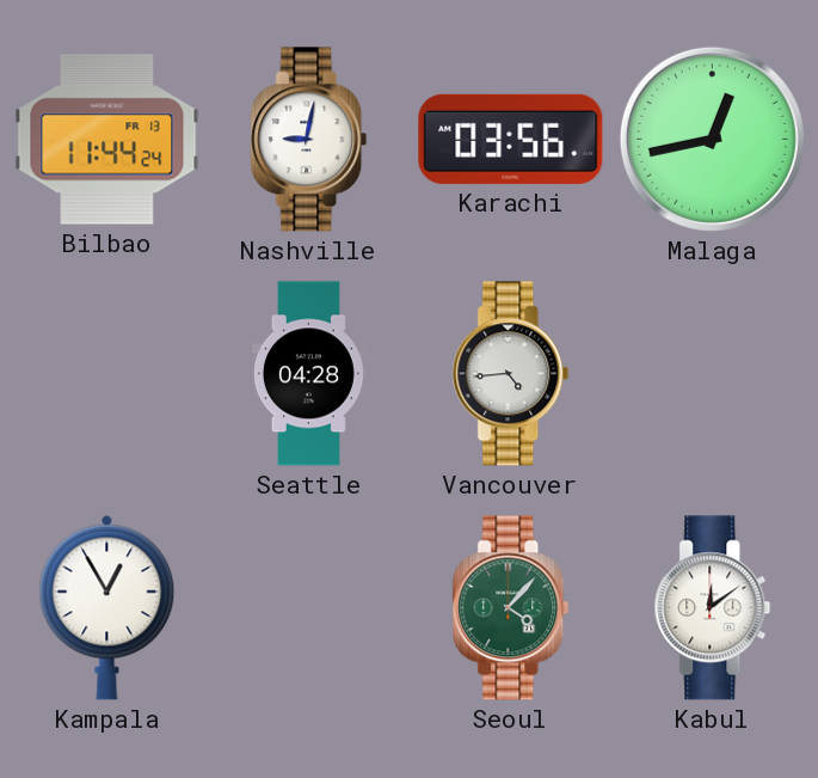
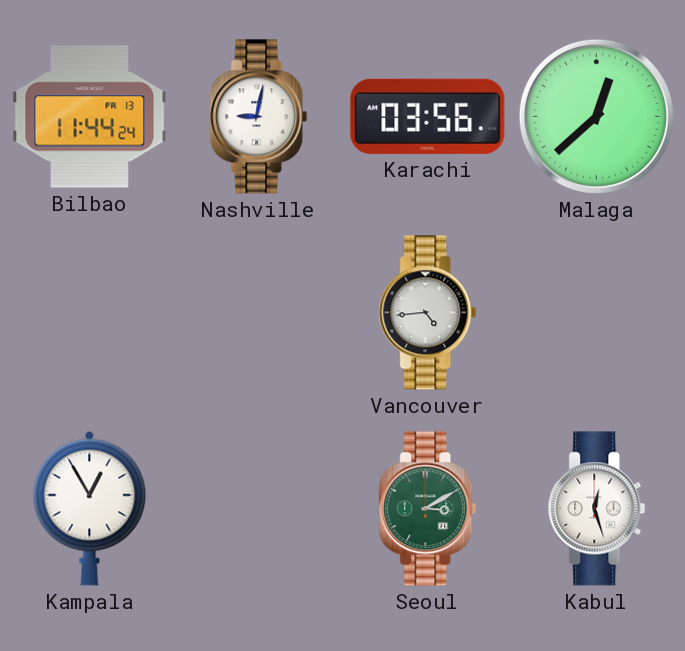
Malaga: 12:43 -> 12:38 (596, 116)
Seattle: 04:28 -> none (308, 374)
Seoul: 4:07 -> 3:10 (428, 509)
Kabul: 12:09 -> 12:27 (597, 509)
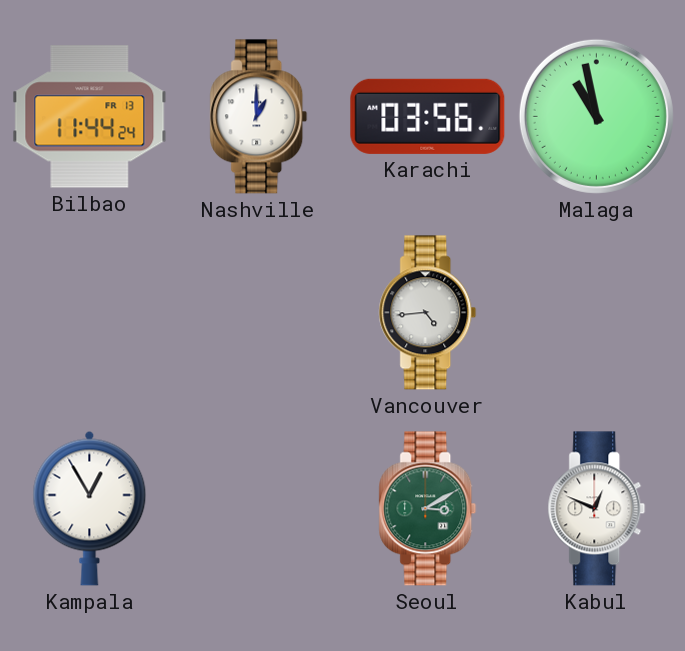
Nashville: 9:02 -> 1:00 (259, 117)
Malaga: 12:38 -> 10:58 (596, 116)
Kabul: 12:27 -> 12:49 (597, 509)
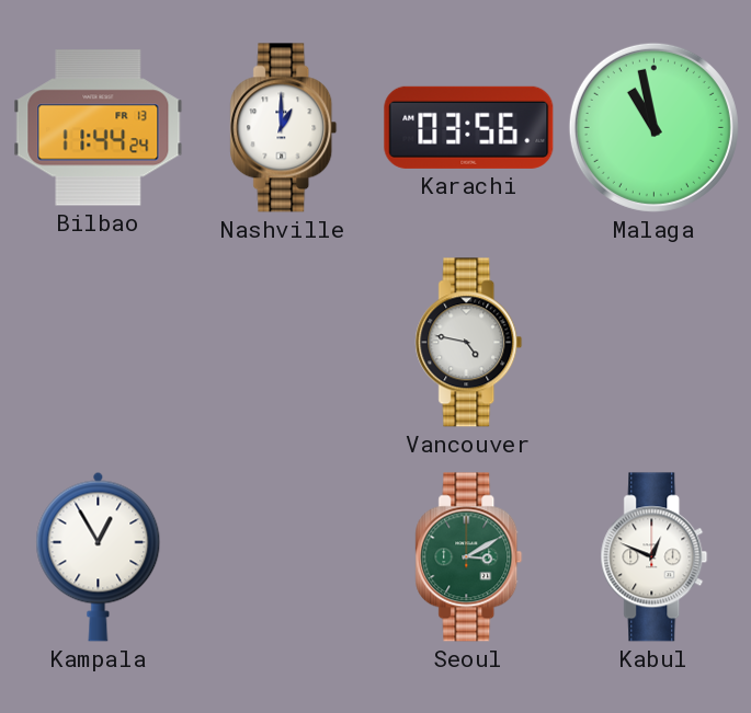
Vancouver: 4:44 -> 4:47 (469, 343)
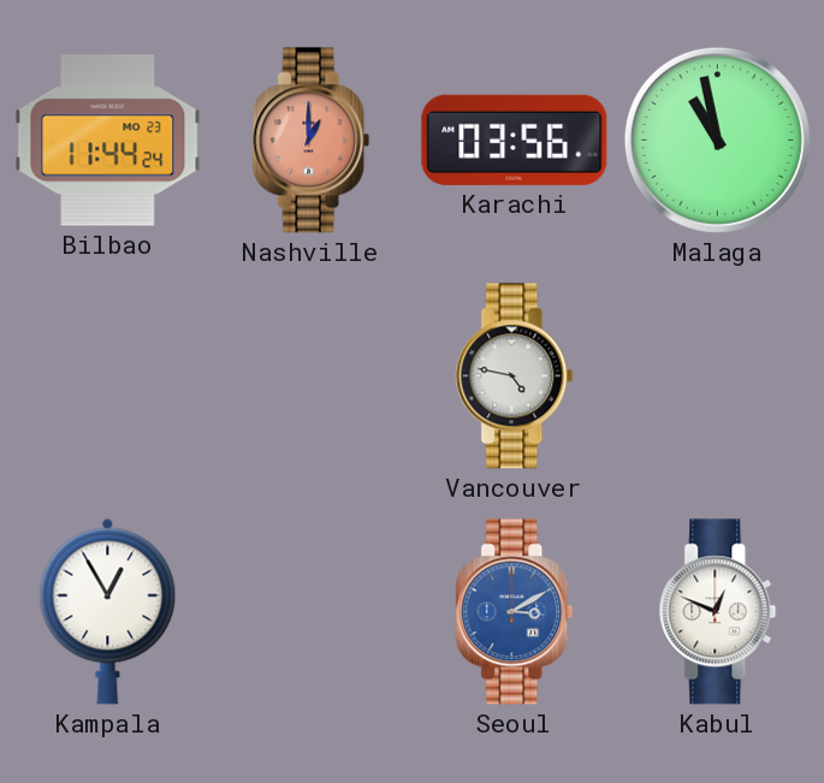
Bilbao date: FR 13 -> MO 23 (108, 141)
Nashville dial: white -> salmon (312, 141)
Seoul dial: green -> blue (515, 612)
